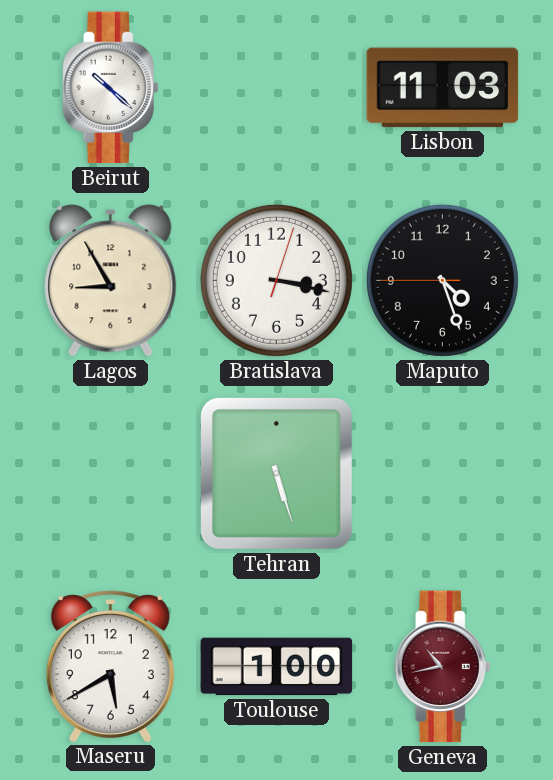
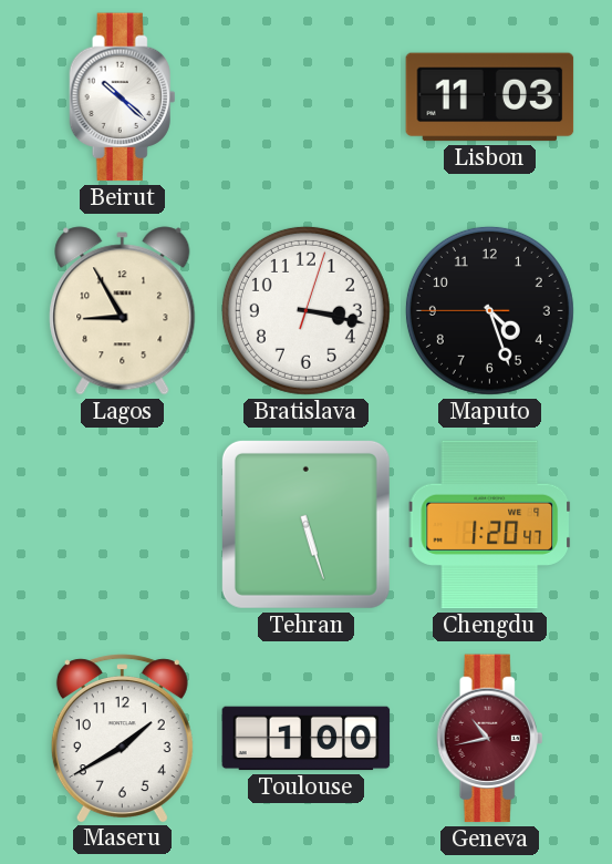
Chengdu: none -> 1:20 (490, 525)
Maseru: 5:40 -> 1:40 (122, 738)
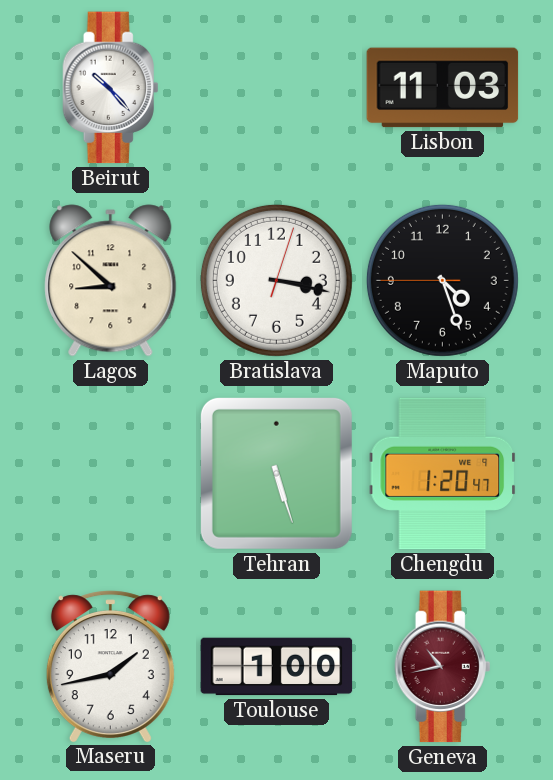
Beirut: 10:22 -> 10:23 (111, 88)
Lagos: 8:55 -> 8:52 (111, 281)
Maseru: 1:40 -> 1:43 (110, 666)
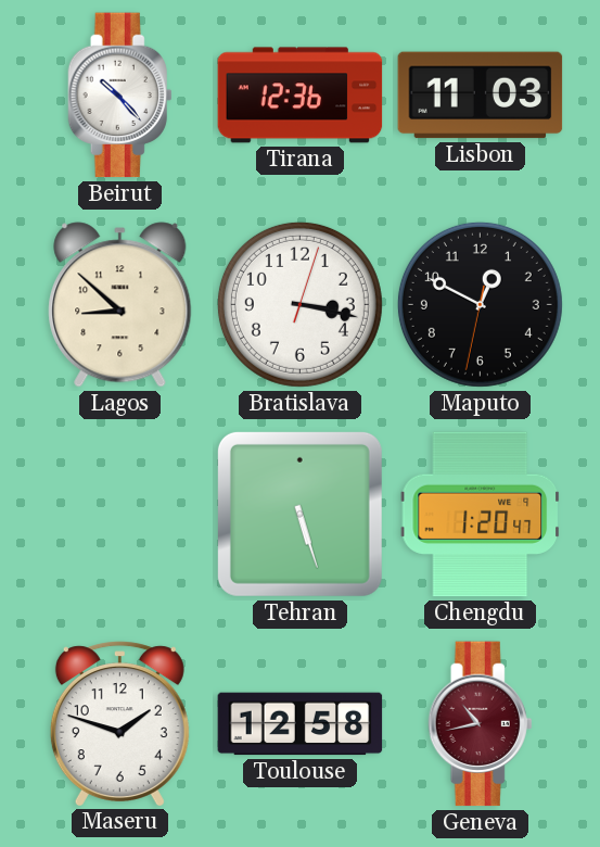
Tirana: none -> 12:36 (301, 96)
Maputo: 4:26 -> 12:49 (480, 304)
Maseru: 1:43 -> 1:48 (119, 723)
Toulouse: 1:00 -> 12:58 (301, 724)
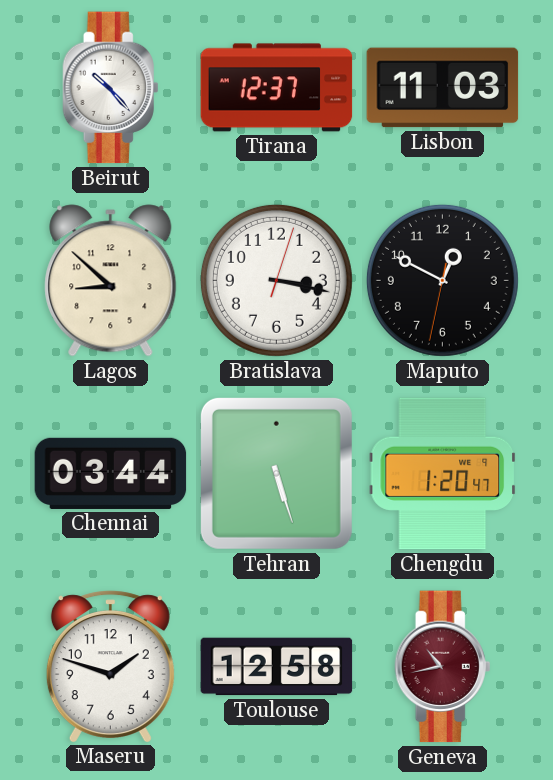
Tirana: 12:36 -> 12:37 (277, 88)
Chennai: none -> 03:44 (111, 473)
